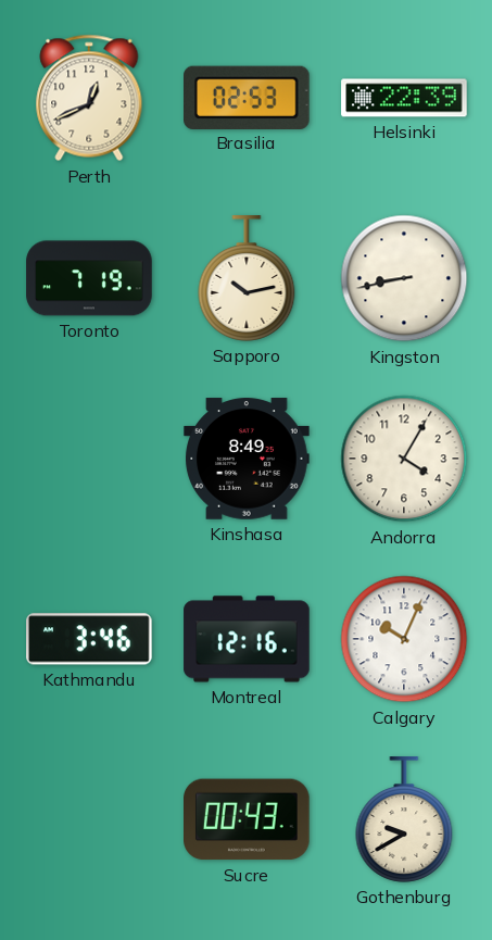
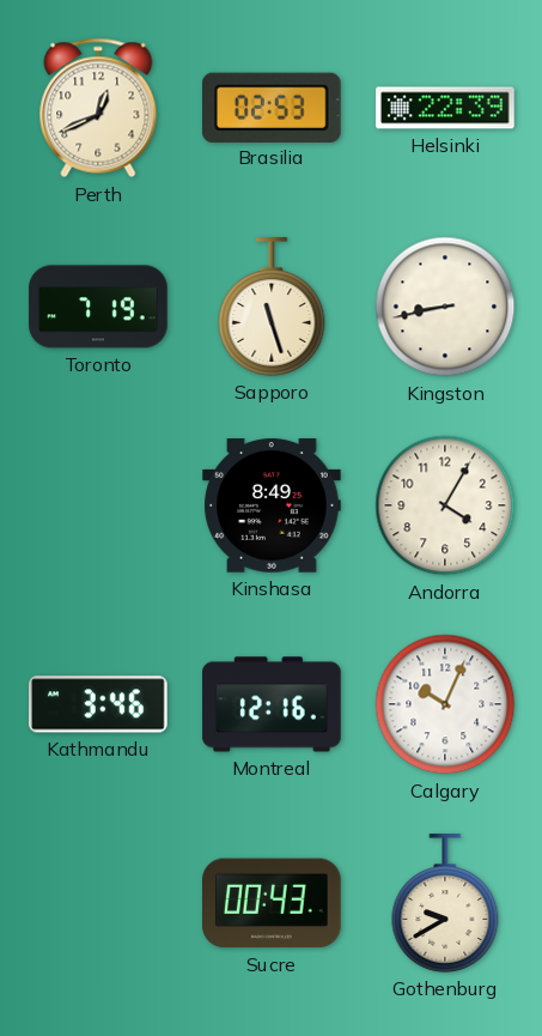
Sapporo: 10:13 -> 11:27 (272, 307)
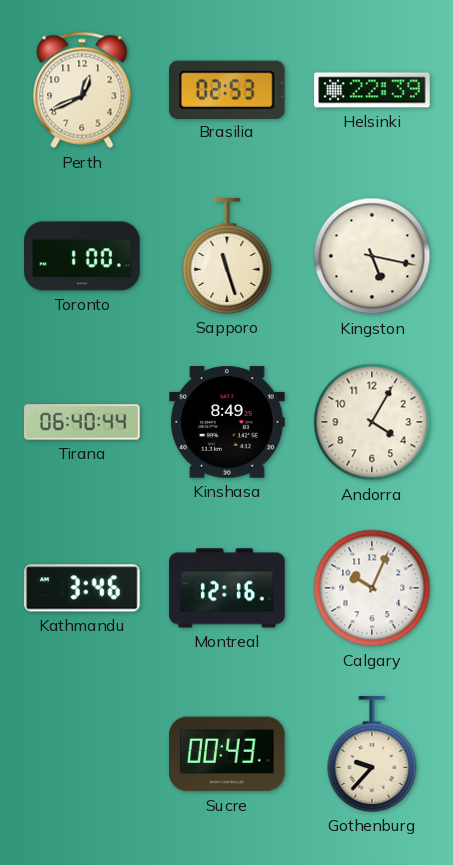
Toronto: 7:19 -> 1:00 (82, 256)
Kingston: 8:43 -> 5:17 (372, 256)
Tirana: none -> 06:40 (82, 422)
Gothenburg: 9:40 -> 9:37 (372, 754)
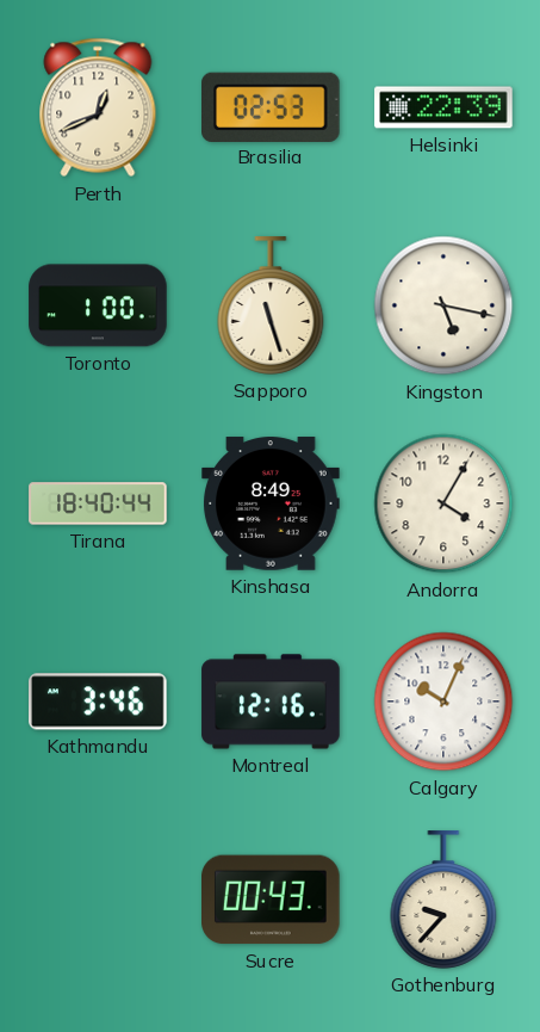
Tirana: 06:40 -> 18:40 (98, 503)
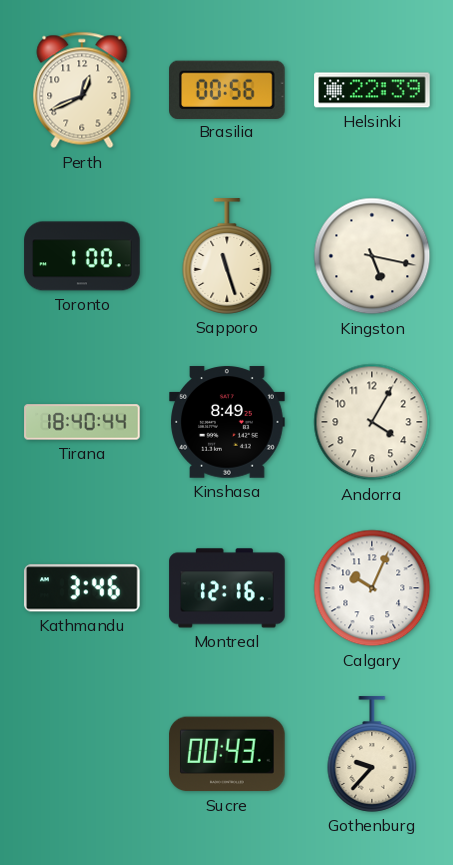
Brasilia: 02:53 -> 00:56 (228, 89)
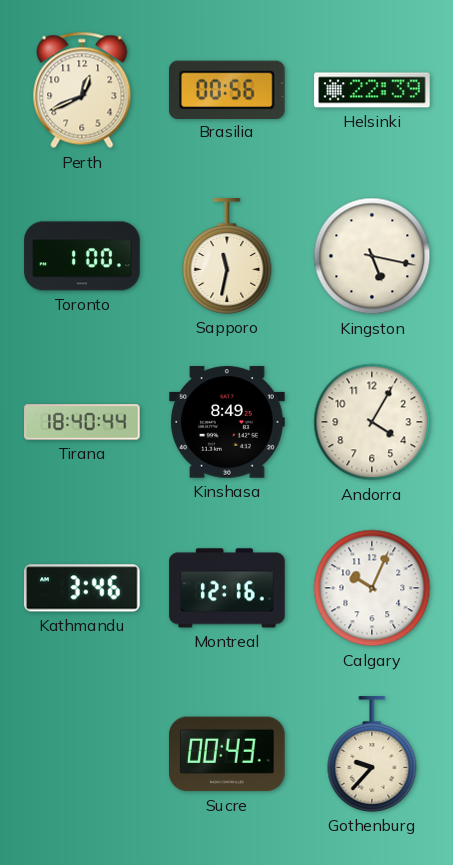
Sapporo: 11:27 -> 11:32 (227, 256)
